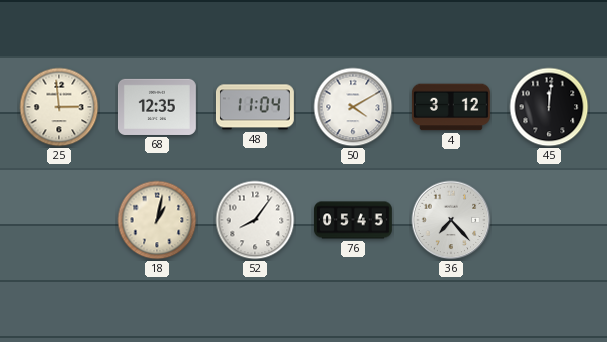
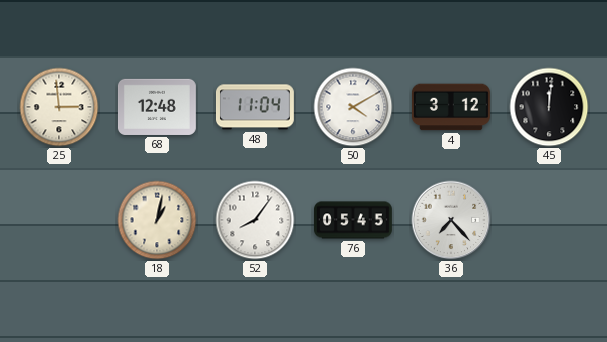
68: 12:35 -> 12:48 (157, 107)
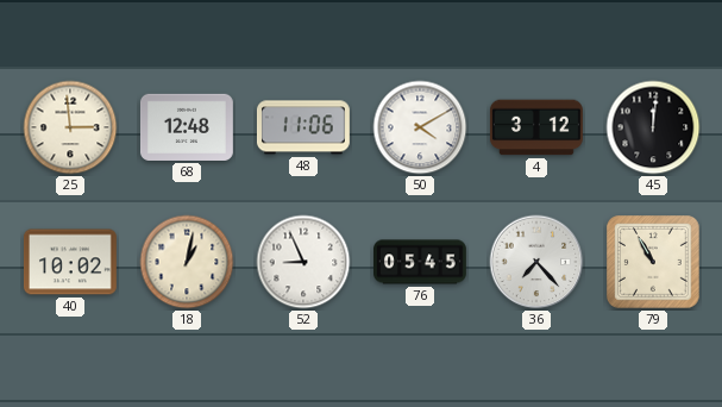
48: 11:04 -> 11:06 (303, 127)
40: none -> 10:02 (70, 262)
52: 8:06 -> 8:56 (303, 262)
79: none -> 10:55 (653, 262)
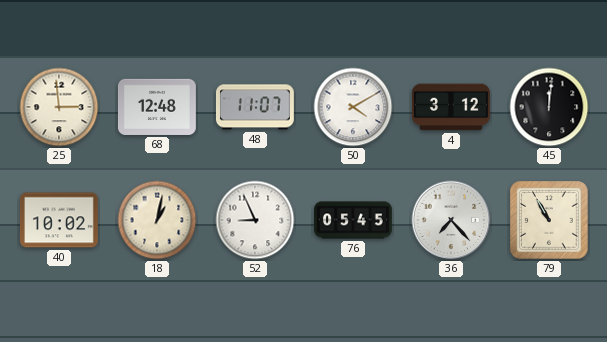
48: 11:06 -> 11:07 (255, 107)
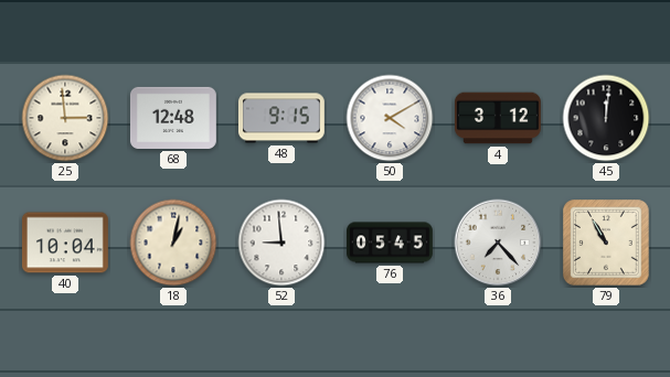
48: 11:07 -> 9:15 (281, 118)
40: 10:02 -> 10:04 (65, 243)
52: 8:56 -> 8:59 (281, 243)
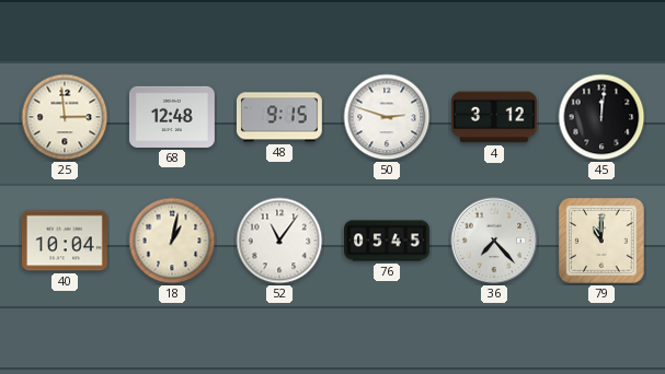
50: 4:10 -> 2:48 (387, 117)
52: 8:59 -> 11:06 (279, 241)
79: 10:55 -> 11:00 (601, 241)
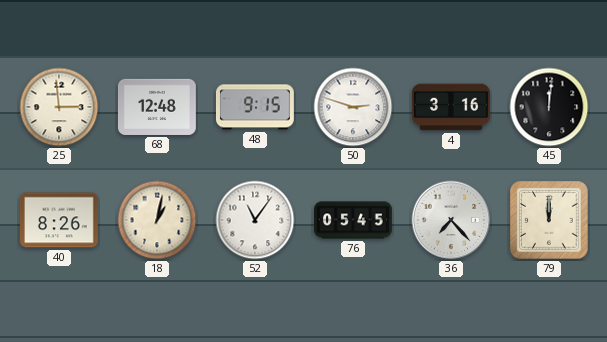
4: 3:12 -> 3:16 (451, 107)
40: 10:04 -> 8:26 (59, 220)
79: 11:00 -> 12:00 (549, 220)
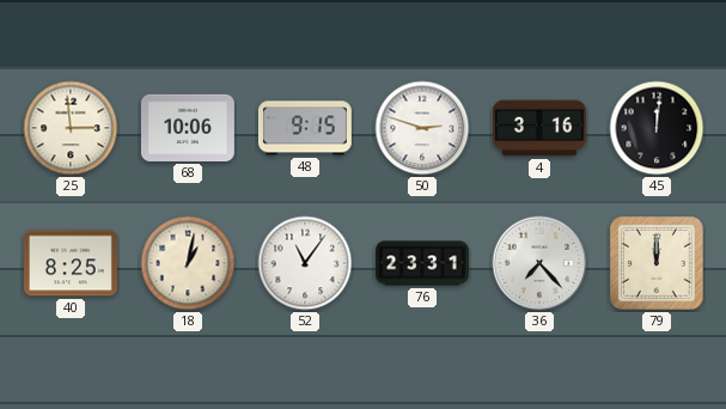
68: 12:48 -> 10:06 (188, 128)
40: 8:26 -> 8:25 (71, 263)
76: 05:45 -> 23:31 (423, 263)
